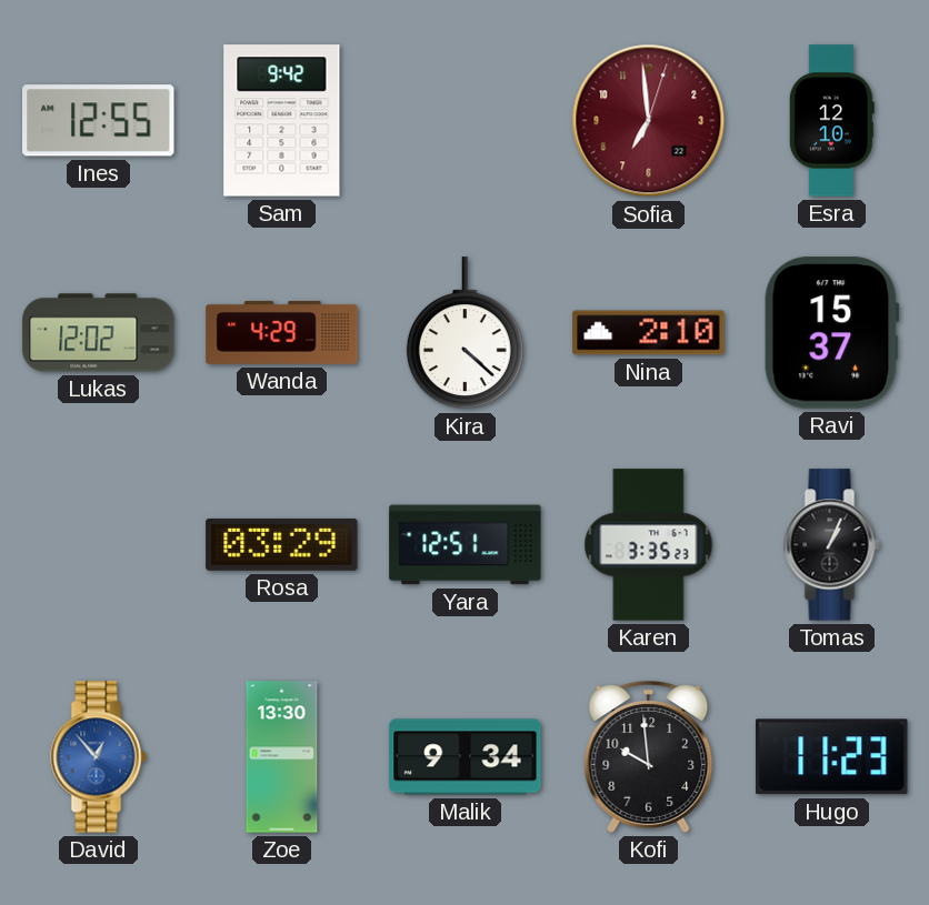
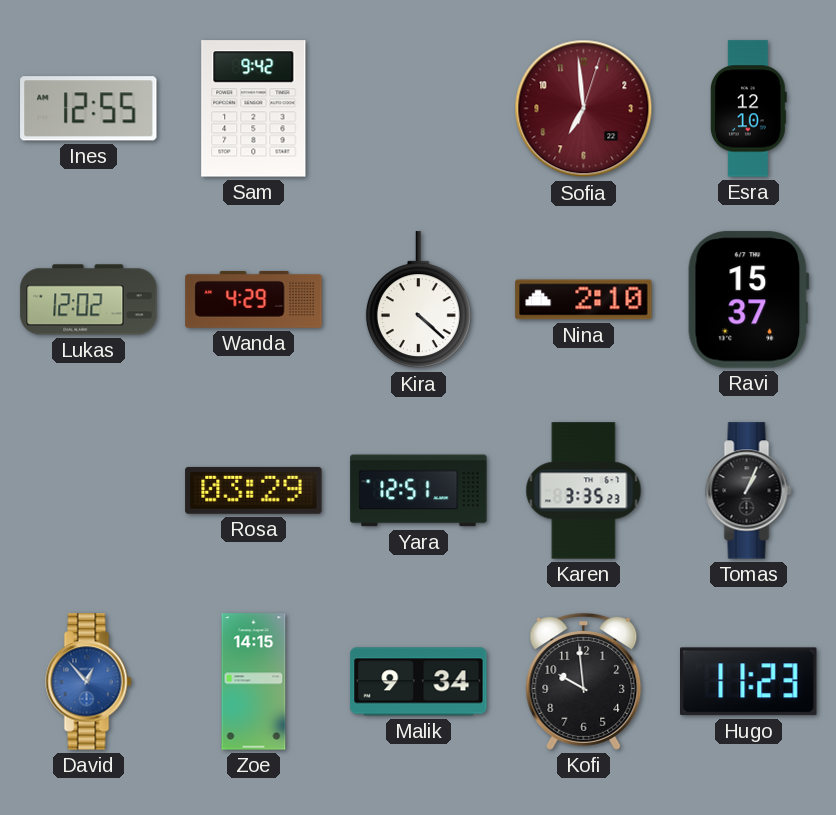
Zoe: 13:30 -> 14:15 (254, 682)
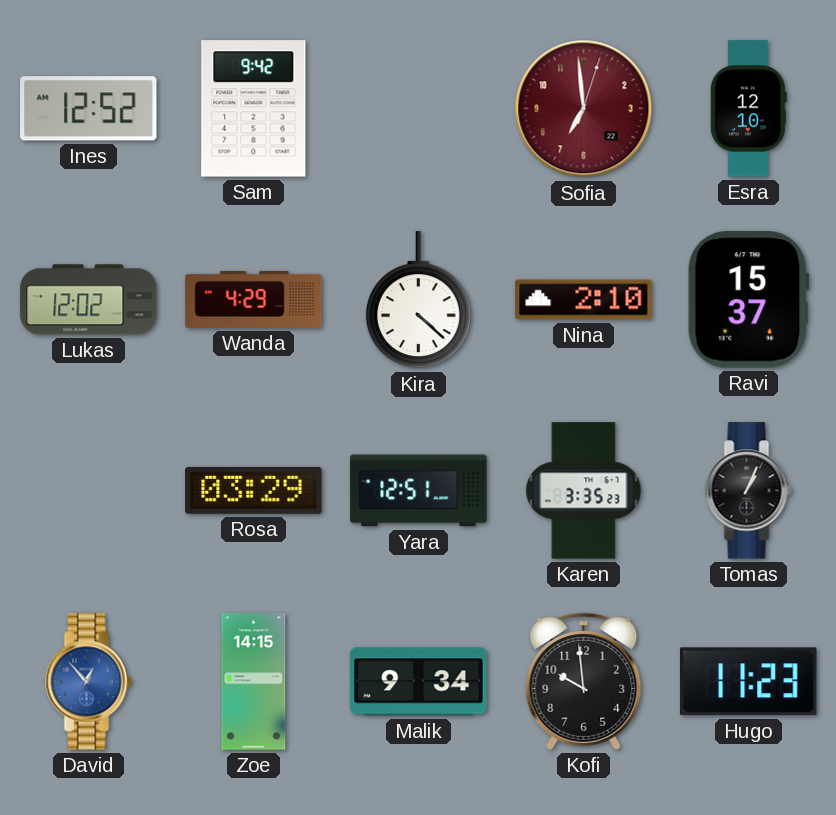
Ines: 12:55 -> 12:52 (89, 109)
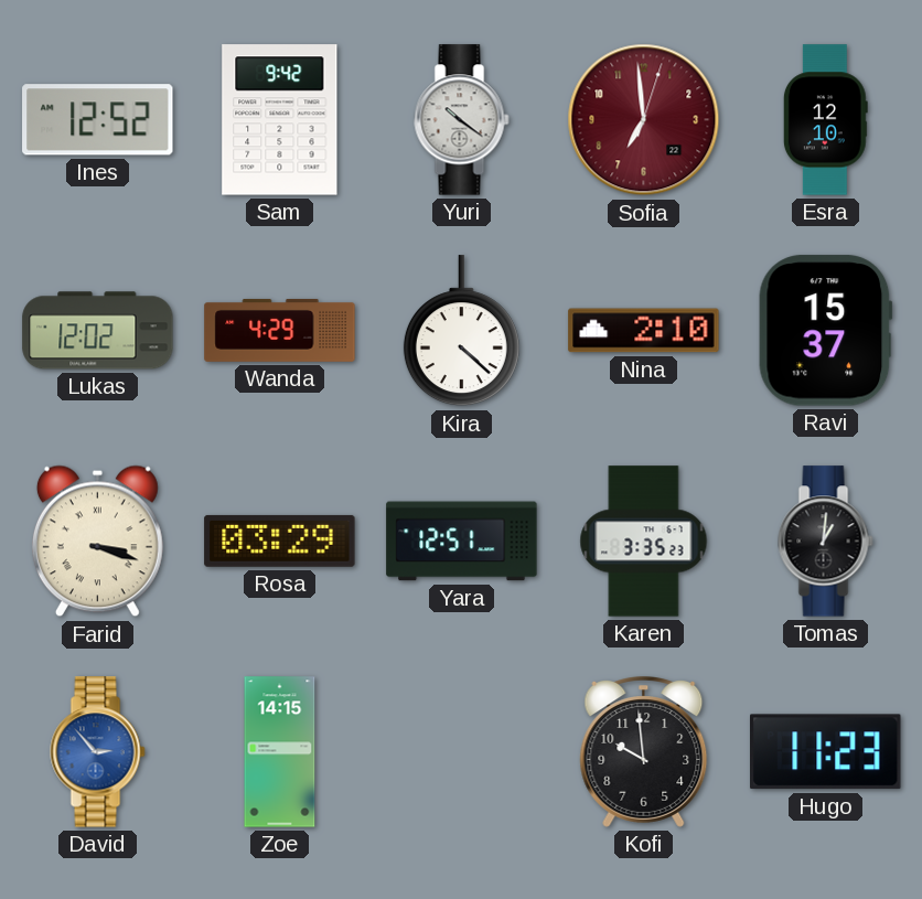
Yuri: none -> 10:21 (462, 120)
Farid: none -> 3:18 (97, 542)
Tomas: 1:04 -> 1:01 (826, 542)
David: 12:53 -> 2:53 (98, 752)
Malik: 9:34 -> none (419, 682)
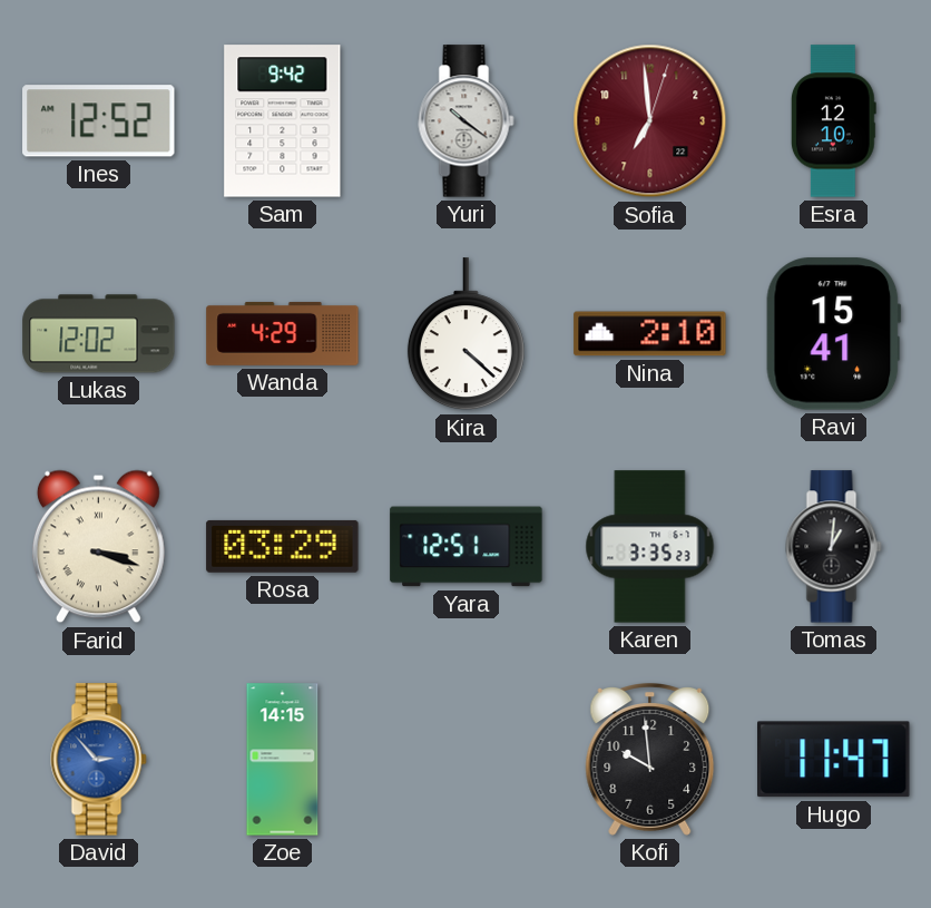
Ravi: 15:37 -> 15:41 (834, 334)
Hugo: 11:23 -> 11:47 (834, 760)
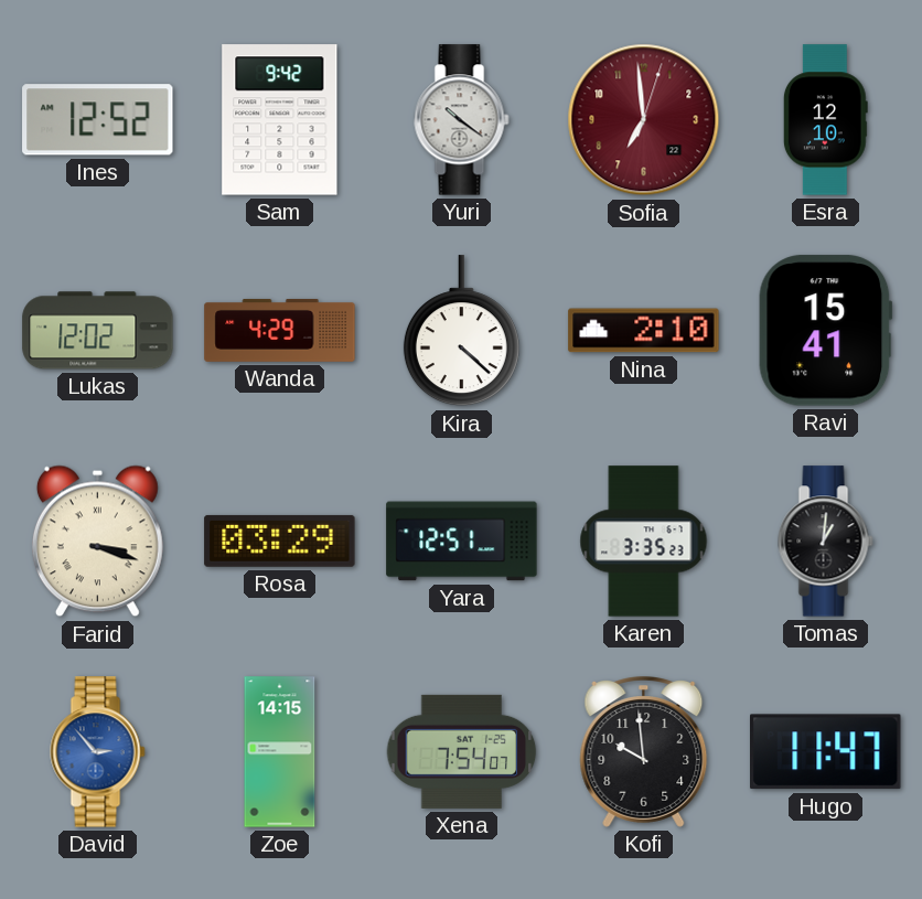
Xena: none -> 7:54 (462, 751)
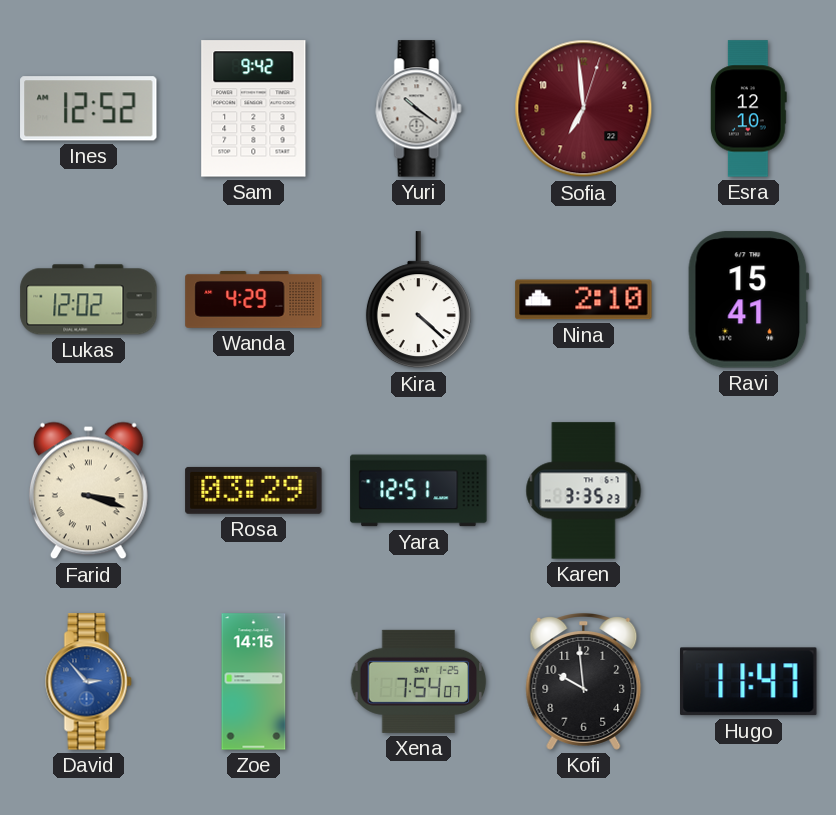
Tomas: 1:01 -> none (826, 542)
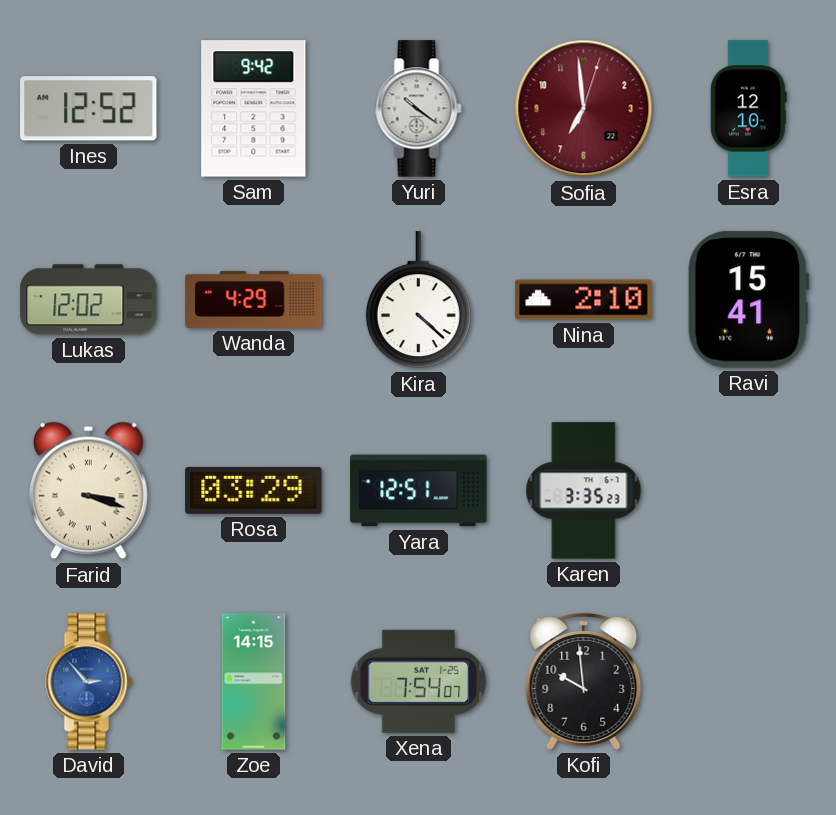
Hugo: 11:47 -> none (749, 682)
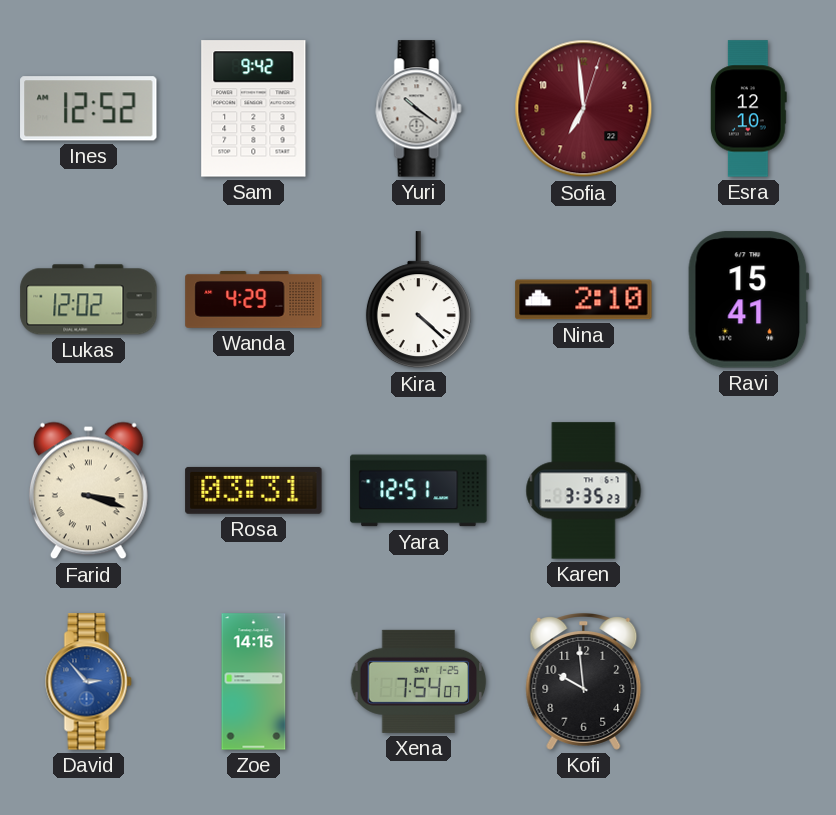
Rosa: 03:29 -> 03:31 (254, 490)
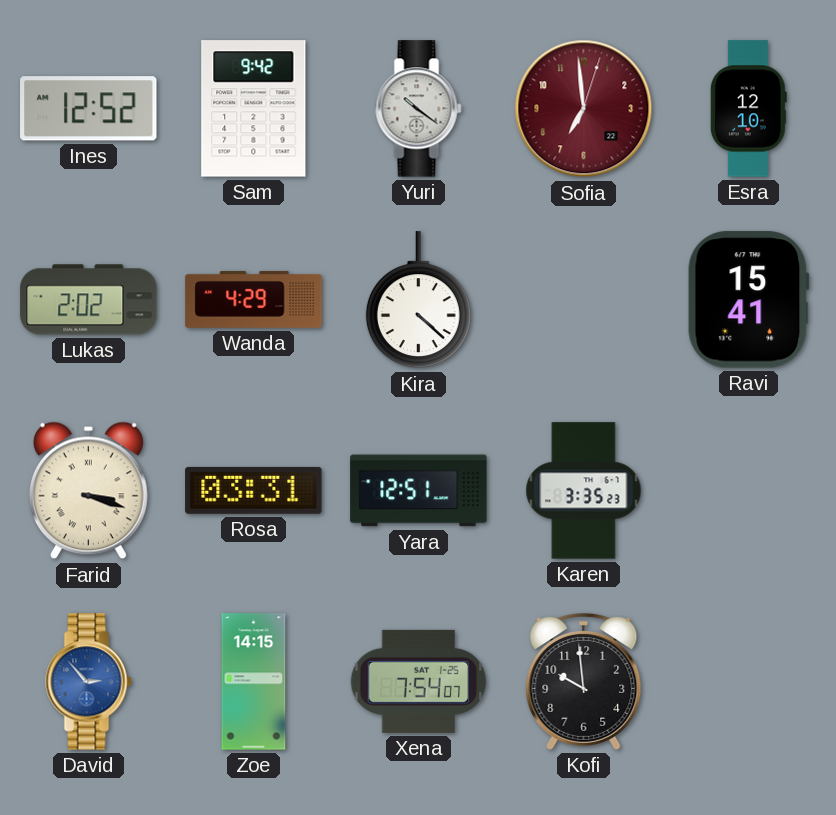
Lukas: 12:02 -> 2:02 (89, 300)
Nina: 2:10 -> none (584, 300)
